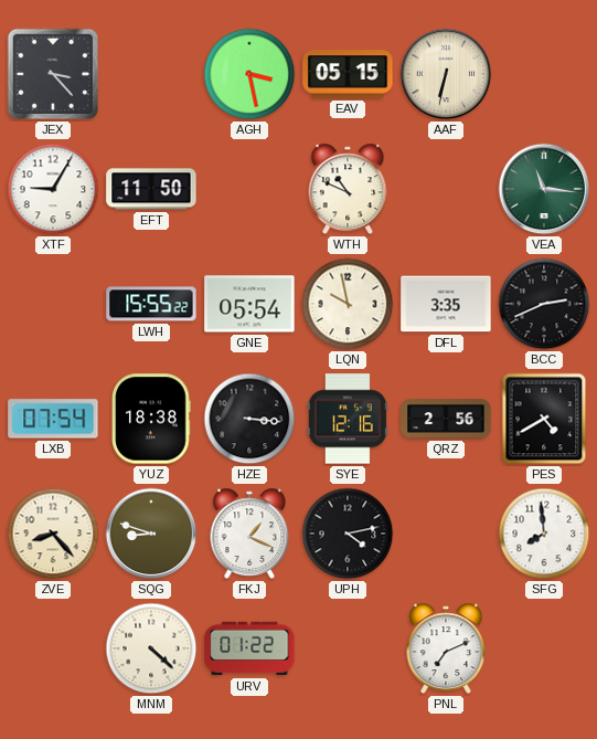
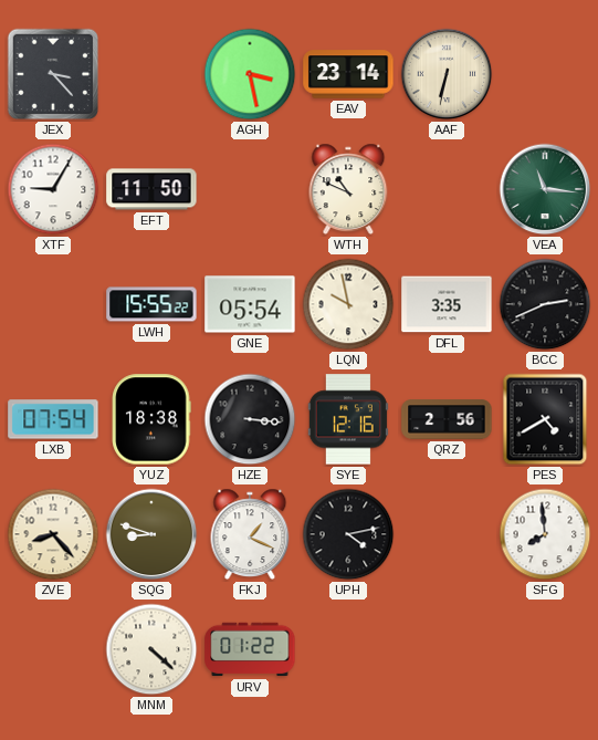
EAV: 05:15 -> 23:14 (348, 74)
PNL: 7:11 -> none (446, 648)
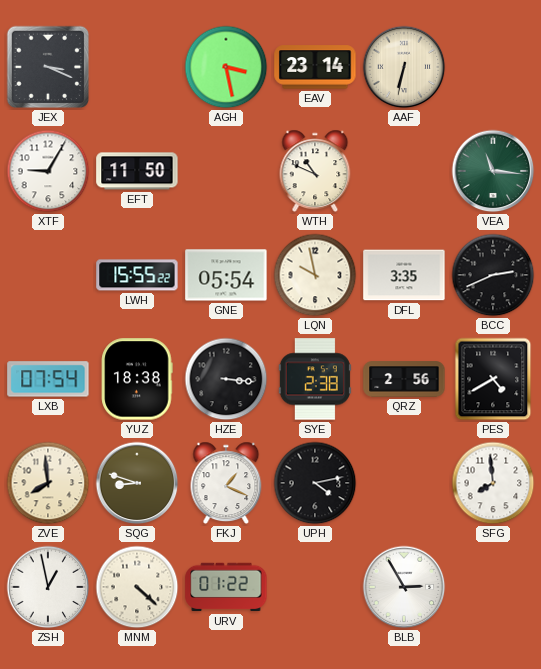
JEX: 3:23 -> 3:19 (48, 67)
SYE: 12:16 -> 2:38 (315, 379)
ZVE: 8:23 -> 7:59 (48, 483)
ZSH: none -> 12:58 (48, 587)
BLB: none -> 2:55 (404, 587)
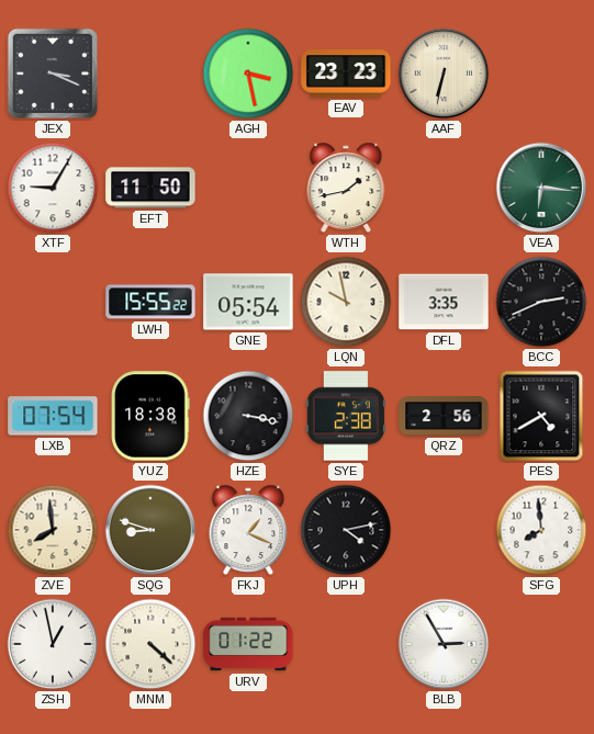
EAV: 23:14 -> 23:23 (346, 74)
WTH: 10:49 -> 1:43 (346, 188)
VEA: 11:16 -> 6:16 (541, 188)
HZE: 3:16 -> 3:17 (248, 416)
